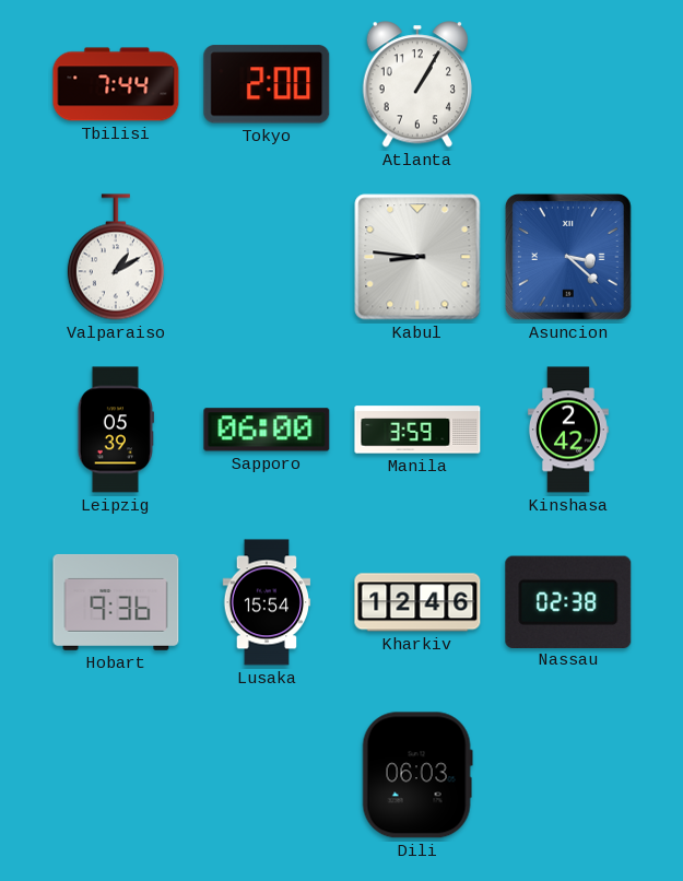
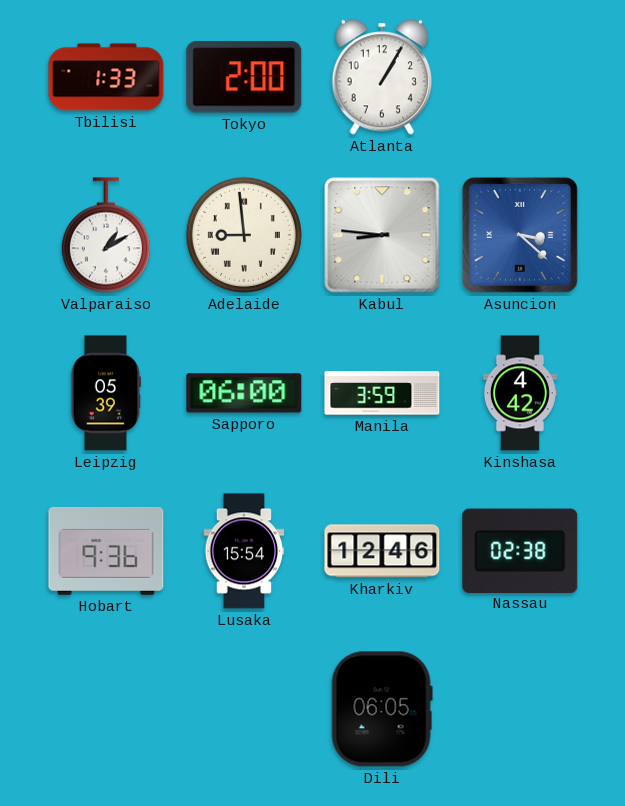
Tbilisi: 7:44 -> 1:33 (106, 77)
Adelaide: none -> 8:59 (244, 235)
Kinshasa: 2:42 -> 4:42 (520, 393)
Dili: 06:03 -> 06:05 (382, 709)
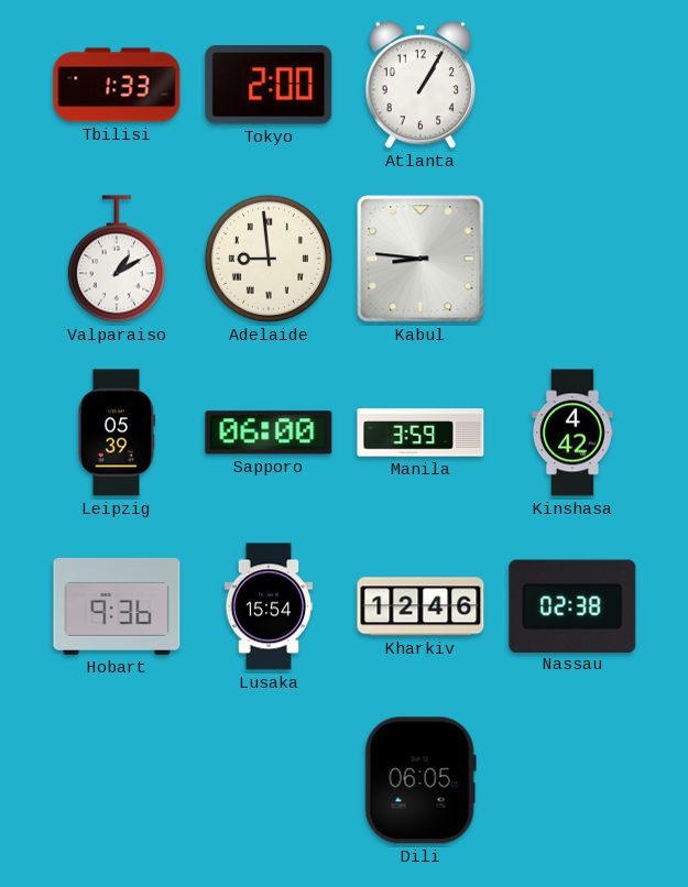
Asuncion: 3:22 -> none (520, 235)
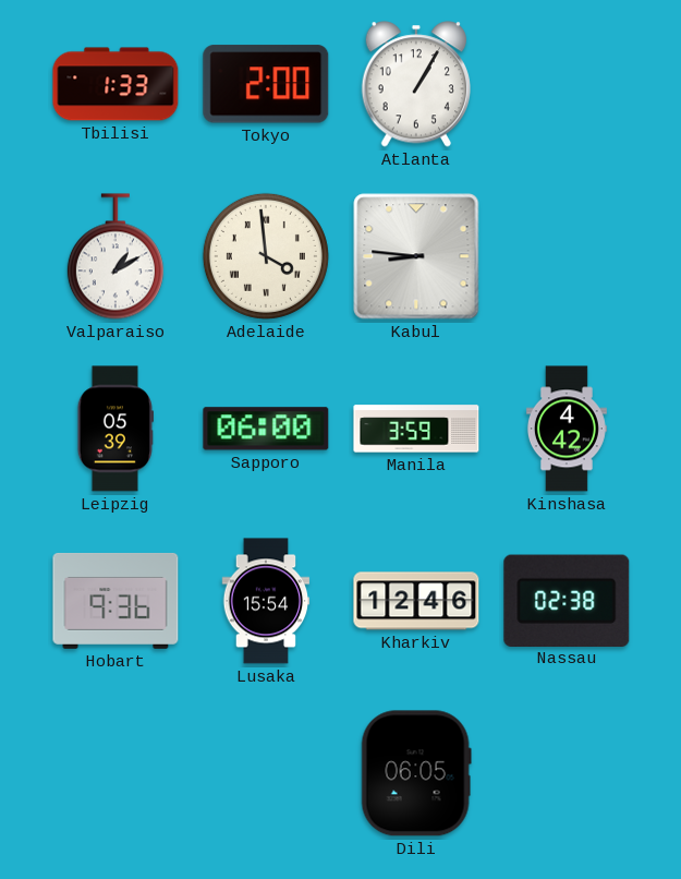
Adelaide: 8:59 -> 3:59 (266, 256)
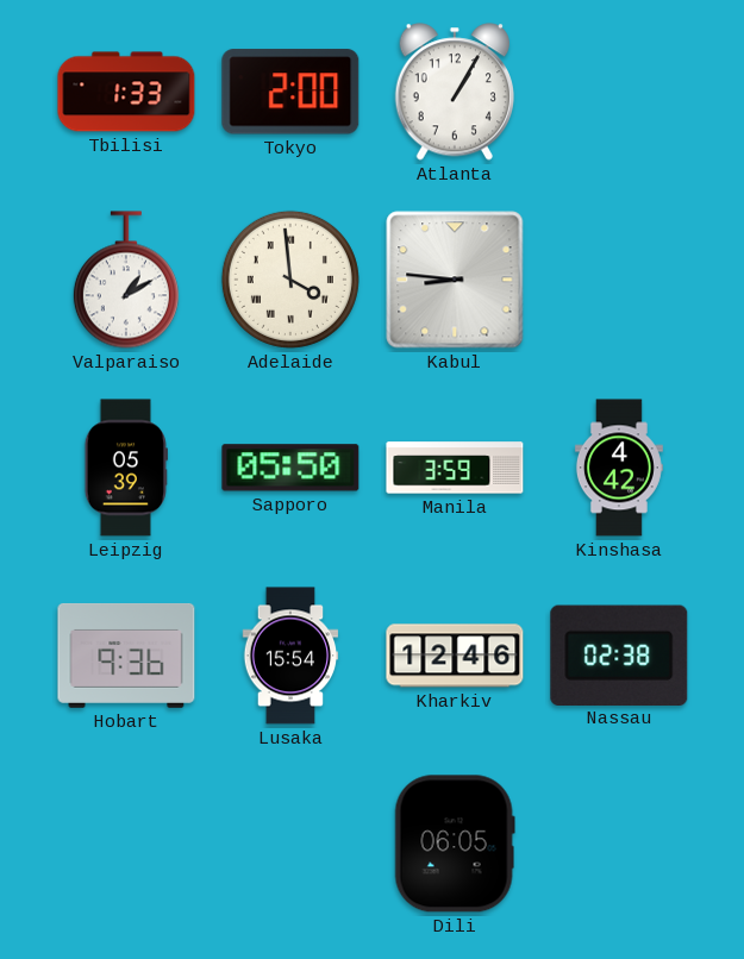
Sapporo: 06:00 -> 05:50 (290, 468)
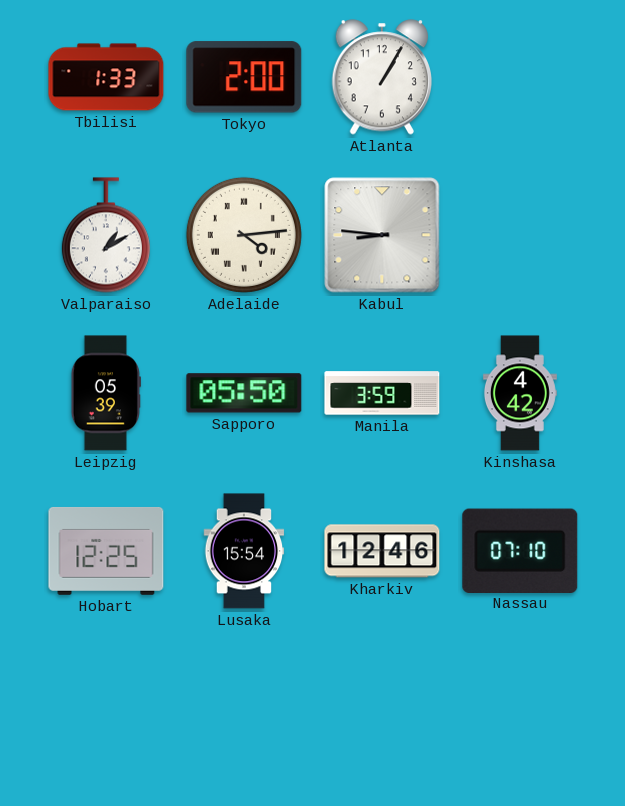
Adelaide: 3:59 -> 4:14 (244, 235)
Hobart: 9:36 -> 12:25 (106, 551)
Nassau: 02:38 -> 07:10 (520, 550)
Dili: 06:05 -> none (455, 844)
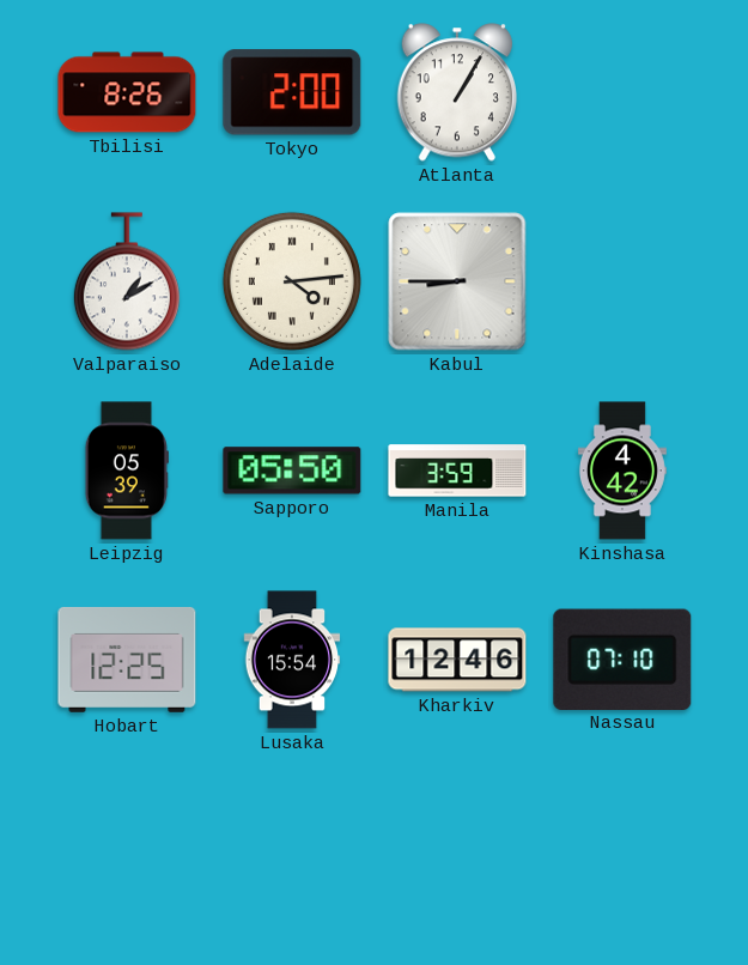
Tbilisi: 1:33 -> 8:26 (127, 92)
Kabul: 8:46 -> 8:45 (457, 281)
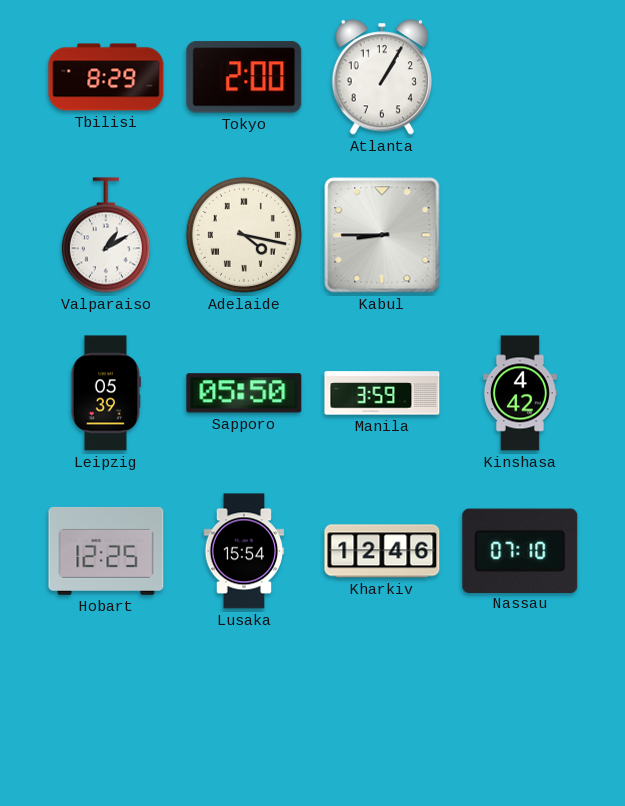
Tbilisi: 8:26 -> 8:29 (106, 77)
Adelaide: 4:14 -> 4:17 (244, 235)
